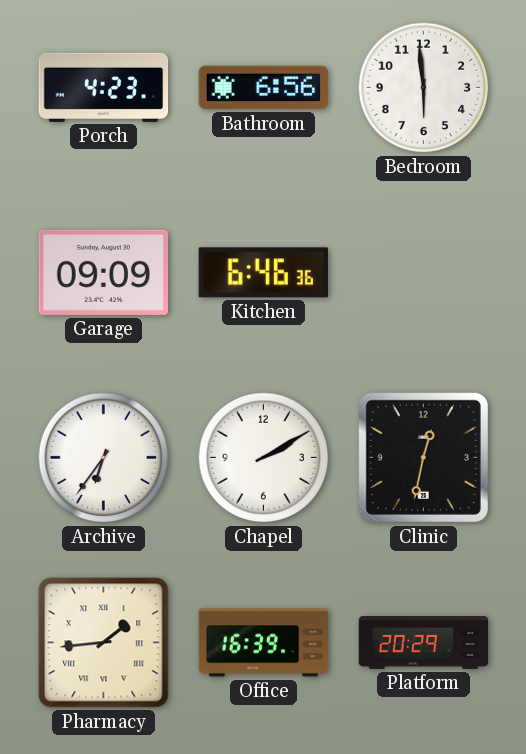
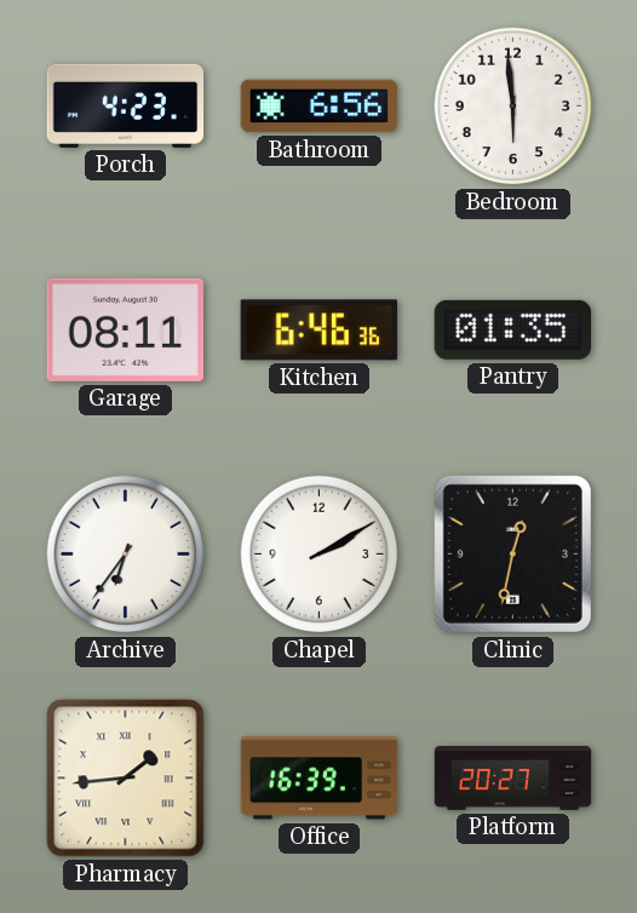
Garage: 09:09 -> 08:11 (125, 329)
Pantry: none -> 01:35 (512, 329)
Platform: 20:29 -> 20:27 (513, 779)
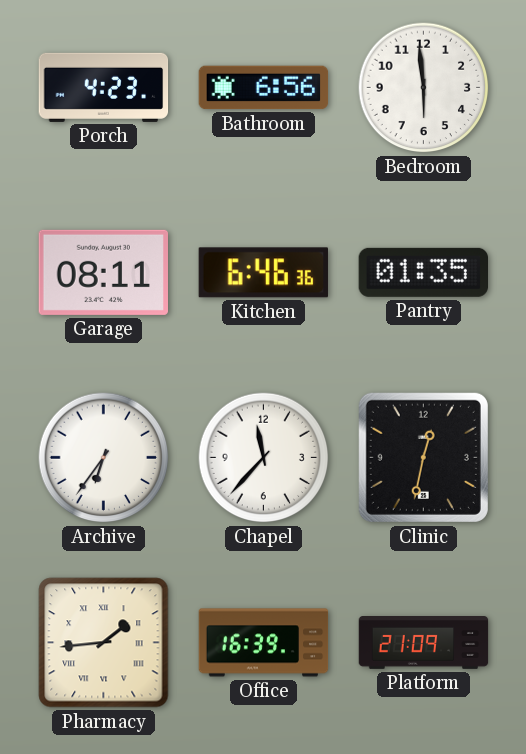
Chapel: 2:10 -> 11:37 (264, 458)
Platform: 20:27 -> 21:09 (424, 643)
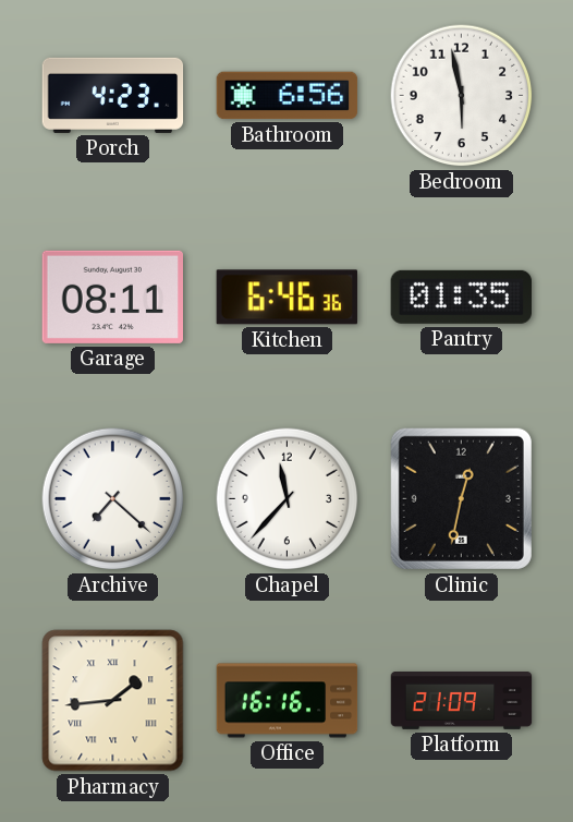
Bedroom: 5:59 -> 5:58 (462, 96)
Archive: 6:36 -> 7:22 (113, 499)
Office: 16:39 -> 16:16 (288, 701)
